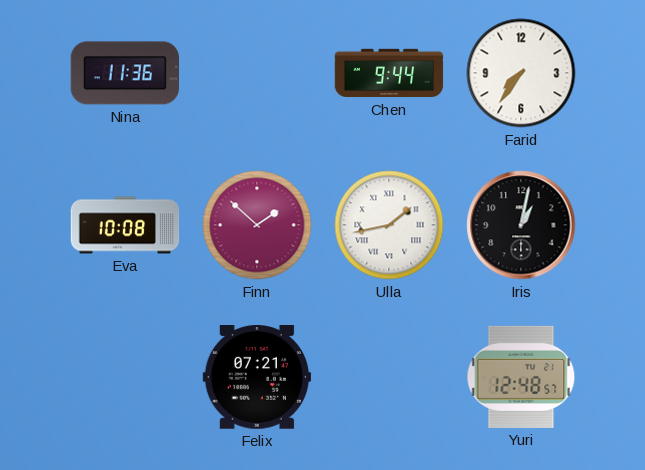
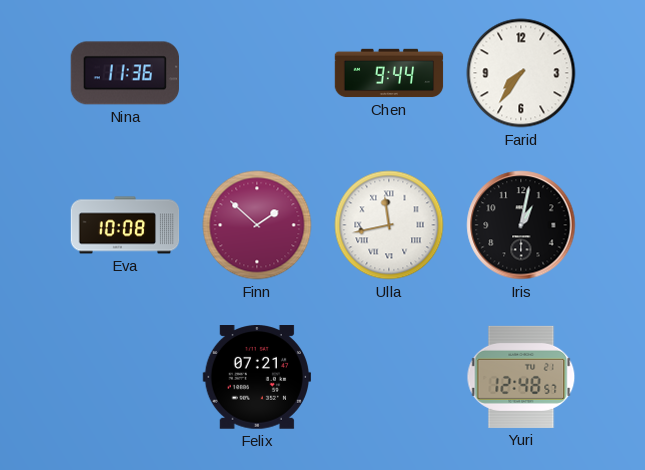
Ulla: 1:43 -> 11:43 (389, 225)
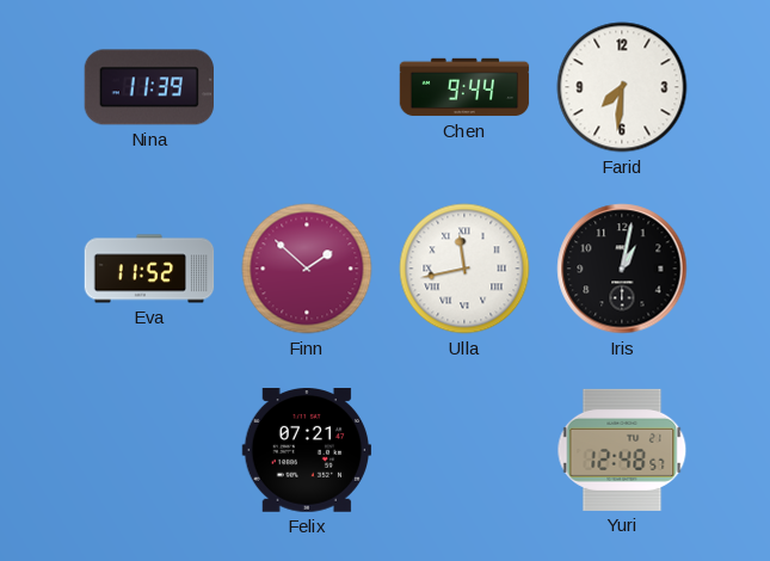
Nina: 11:36 -> 11:39 (149, 87)
Farid: 7:36 -> 7:31 (622, 87)
Eva: 10:08 -> 11:52 (149, 269)
